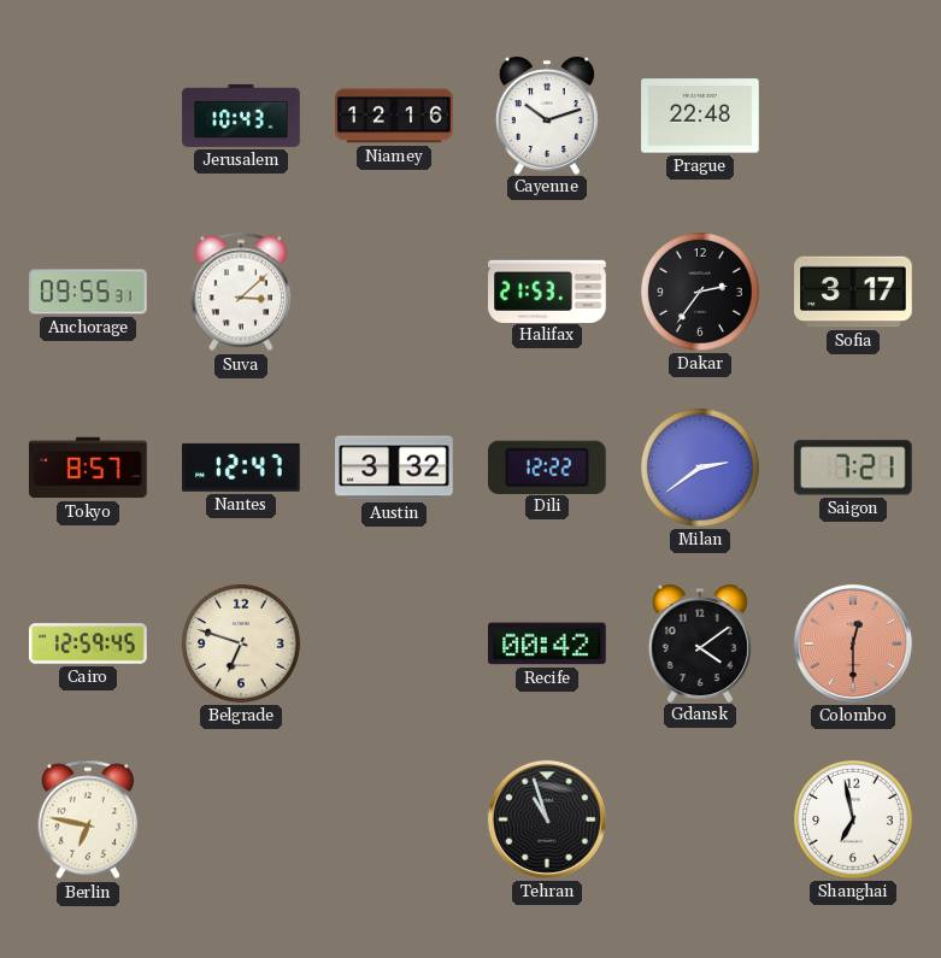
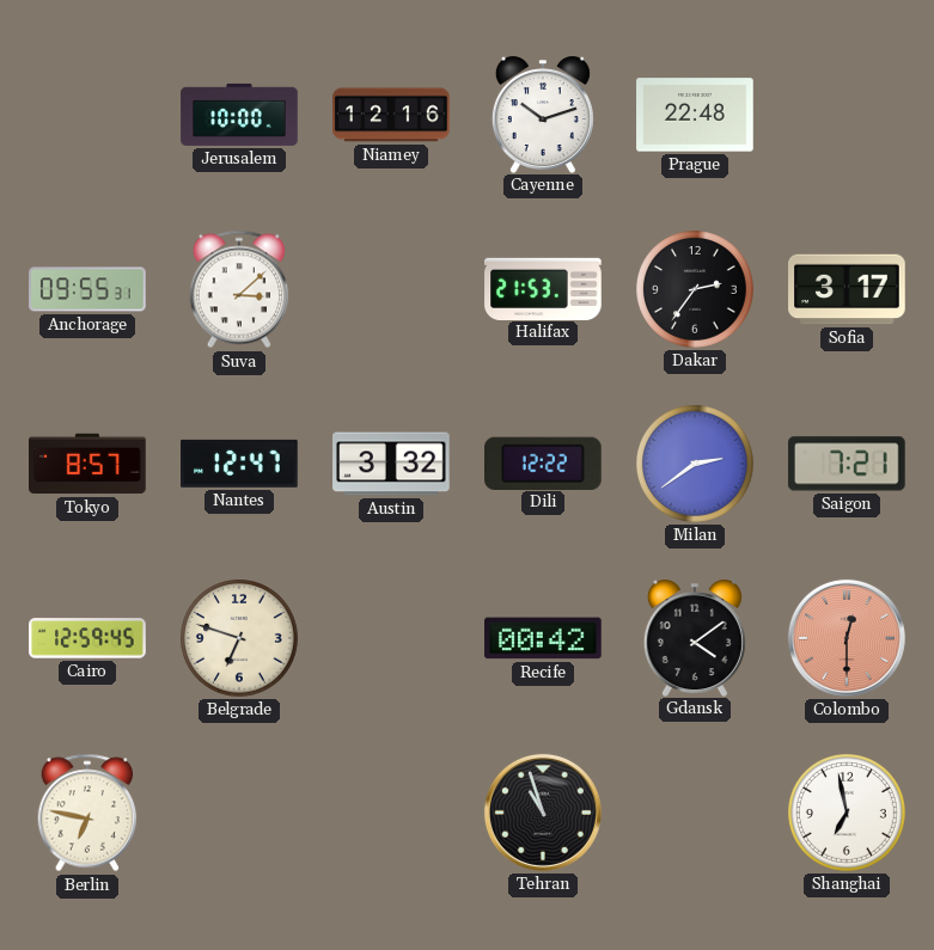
Jerusalem: 10:43 -> 10:00 (239, 115)
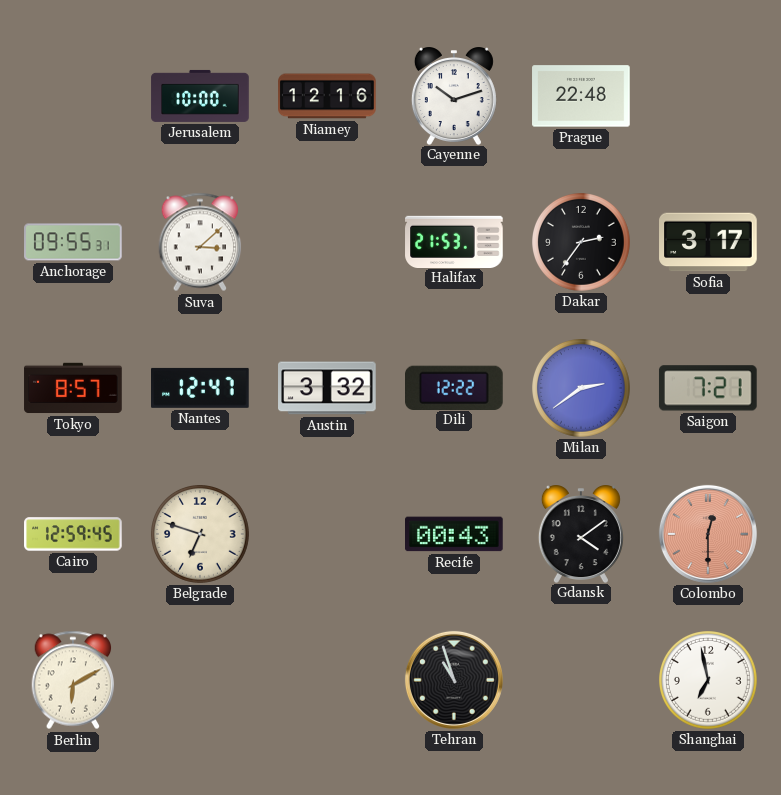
Recife: 00:42 -> 00:43 (455, 534)
Berlin: 6:47 -> 6:10 (73, 680)
